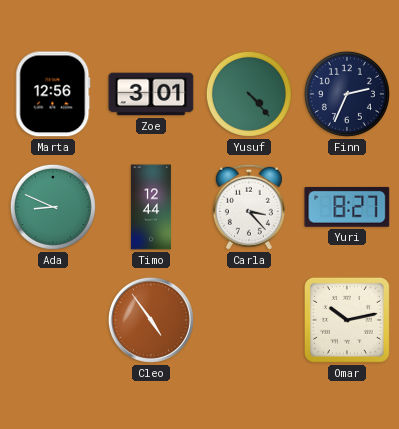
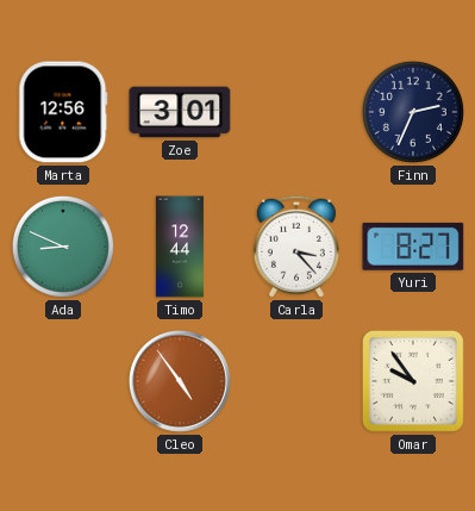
Yusuf: 4:23 -> none (249, 94)
Omar: 10:13 -> 9:54 (413, 381)
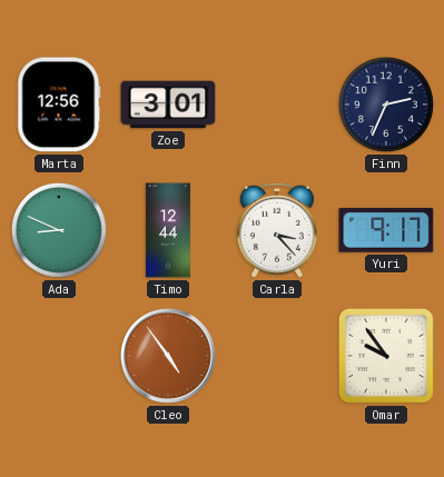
Yuri: 8:27 -> 9:17 (386, 230)
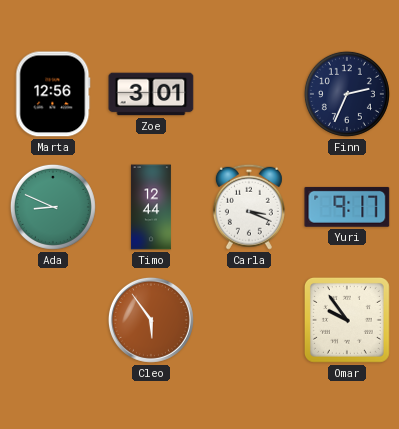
Carla: 3:23 -> 3:19 (249, 207)
Cleo: 4:54 -> 5:54 (151, 320)
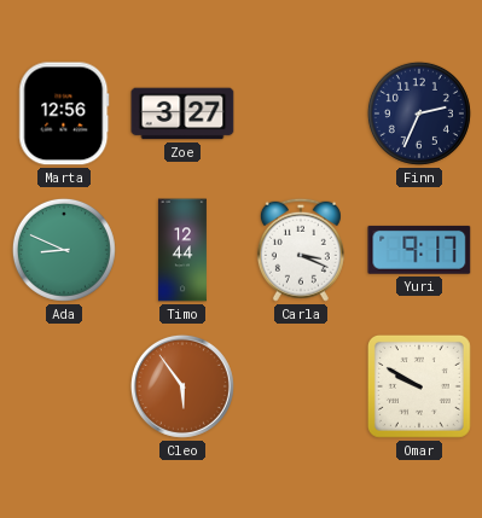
Zoe: 3:01 -> 3:27 (182, 114)
Omar: 9:54 -> 9:50 (419, 386)
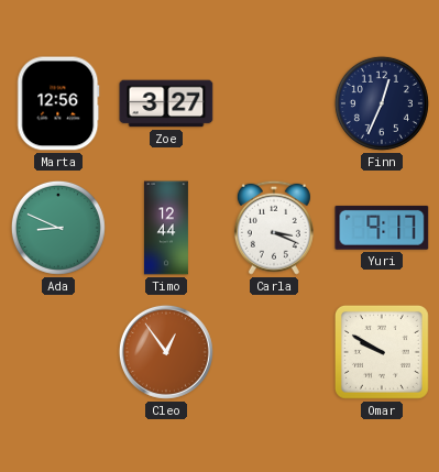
Finn: 2:34 -> 12:34 (382, 103)
Cleo: 5:54 -> 12:54 (166, 352)
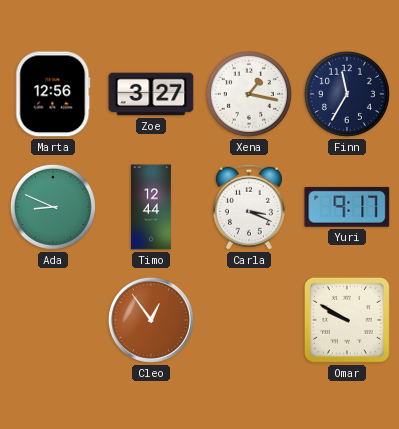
Xena: none -> 1:17 (249, 94)
Finn: 12:34 -> 11:35 (347, 94)
